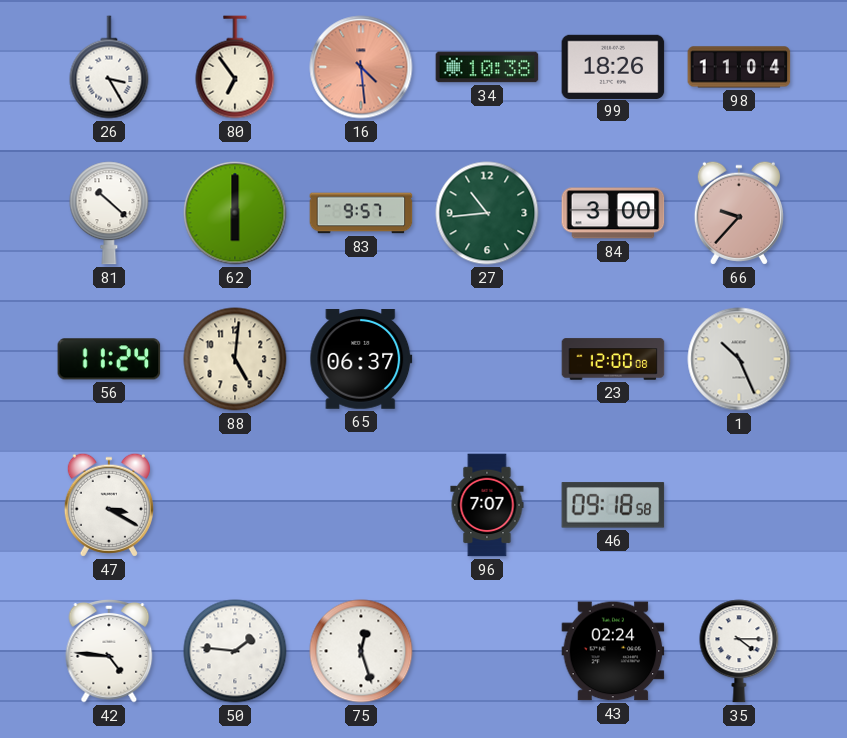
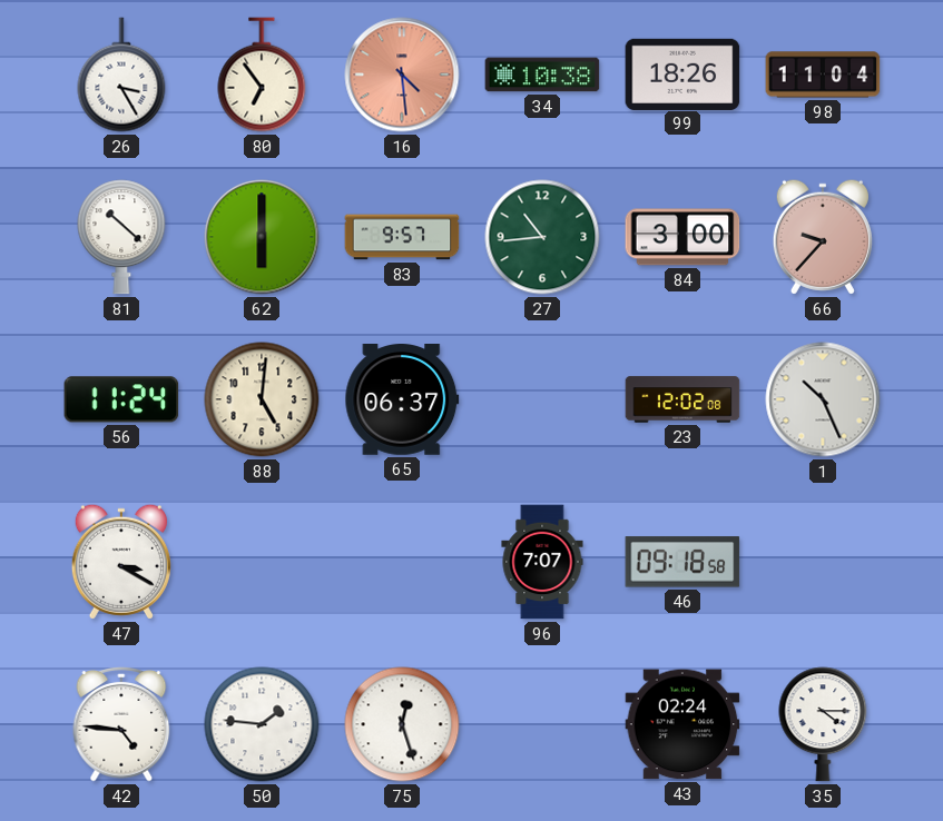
23: 12:00 -> 12:02 (682, 399)
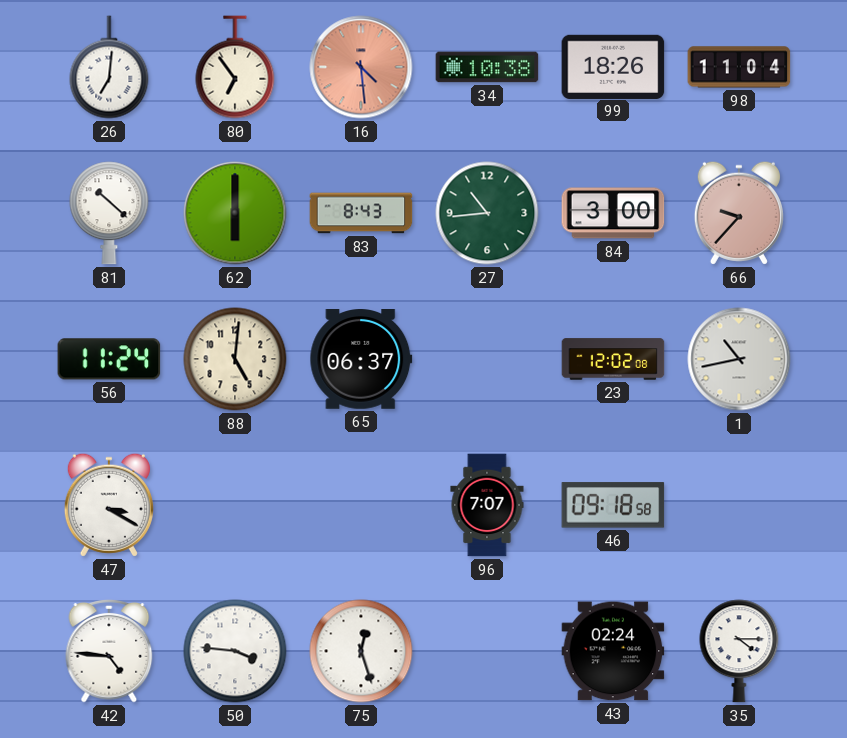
26: 3:25 -> 7:01 (109, 67)
83: 9:57 -> 8:43 (361, 213)
1: 10:26 -> 10:43 (739, 359)
50: 1:46 -> 3:46 (235, 651)
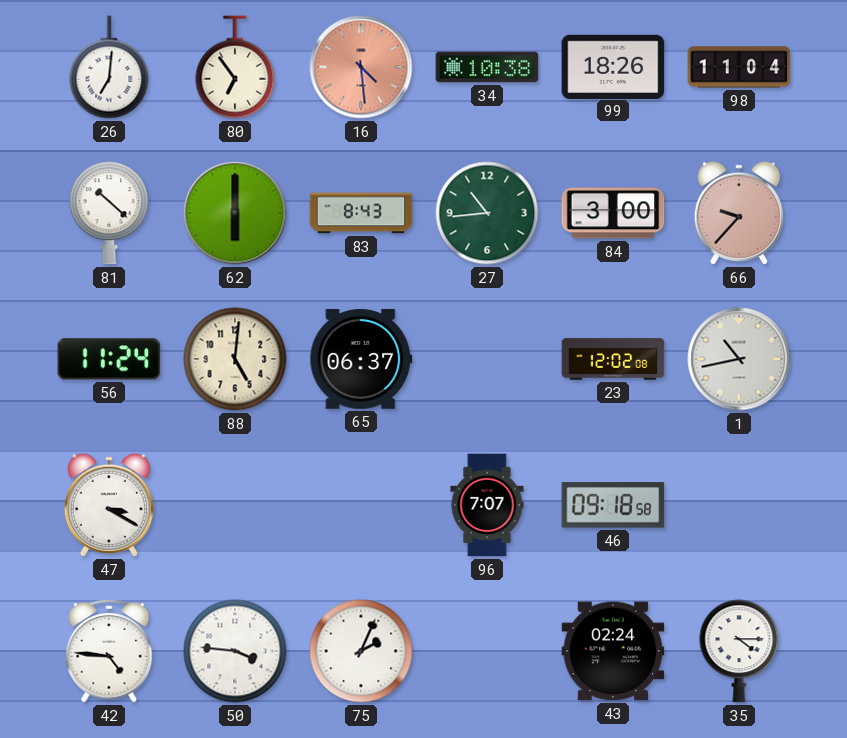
75: 12:27 -> 2:04 (361, 651)
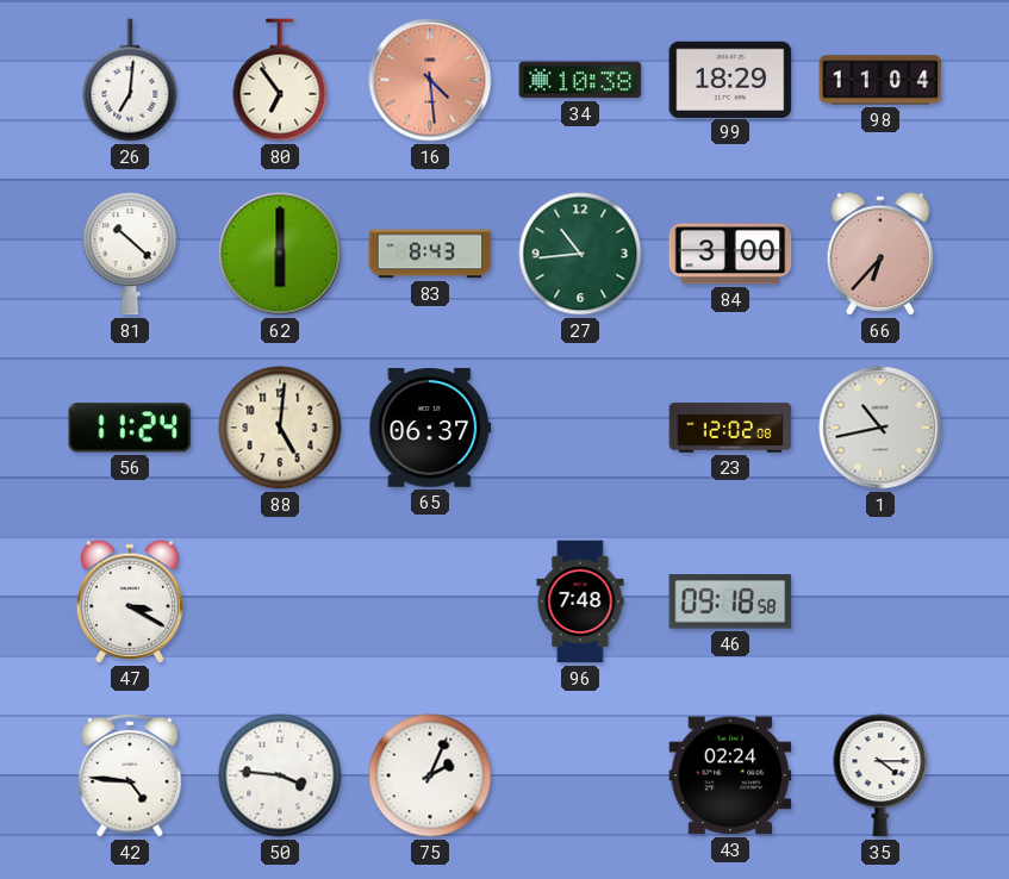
99: 18:26 -> 18:29 (730, 79)
66: 9:37 -> 6:37 (880, 254)
96: 7:07 -> 7:48 (580, 601)
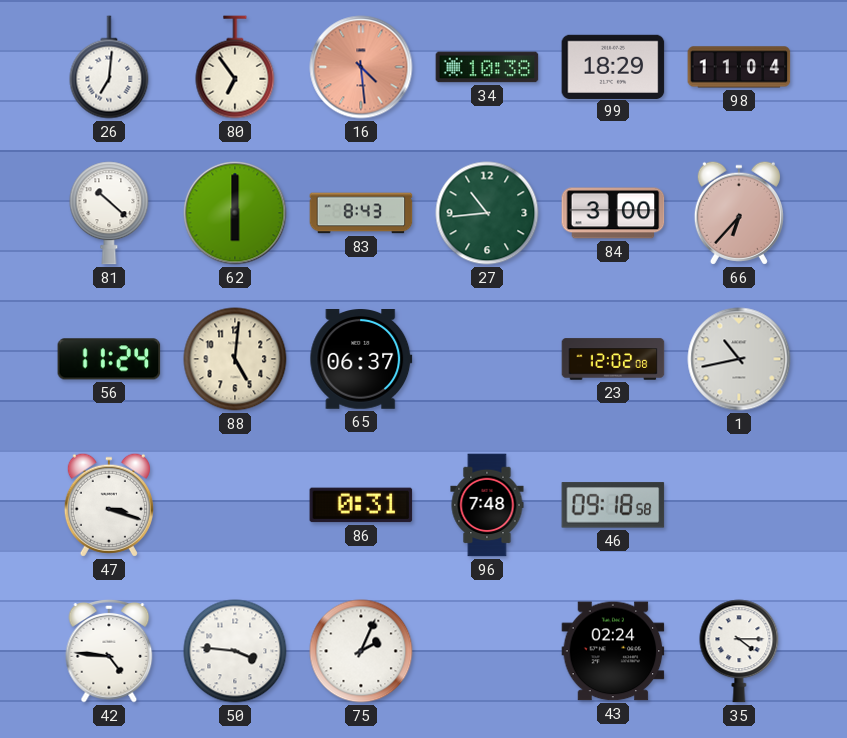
47: 3:20 -> 3:18 (109, 505)
86: none -> 0:31 (361, 505)
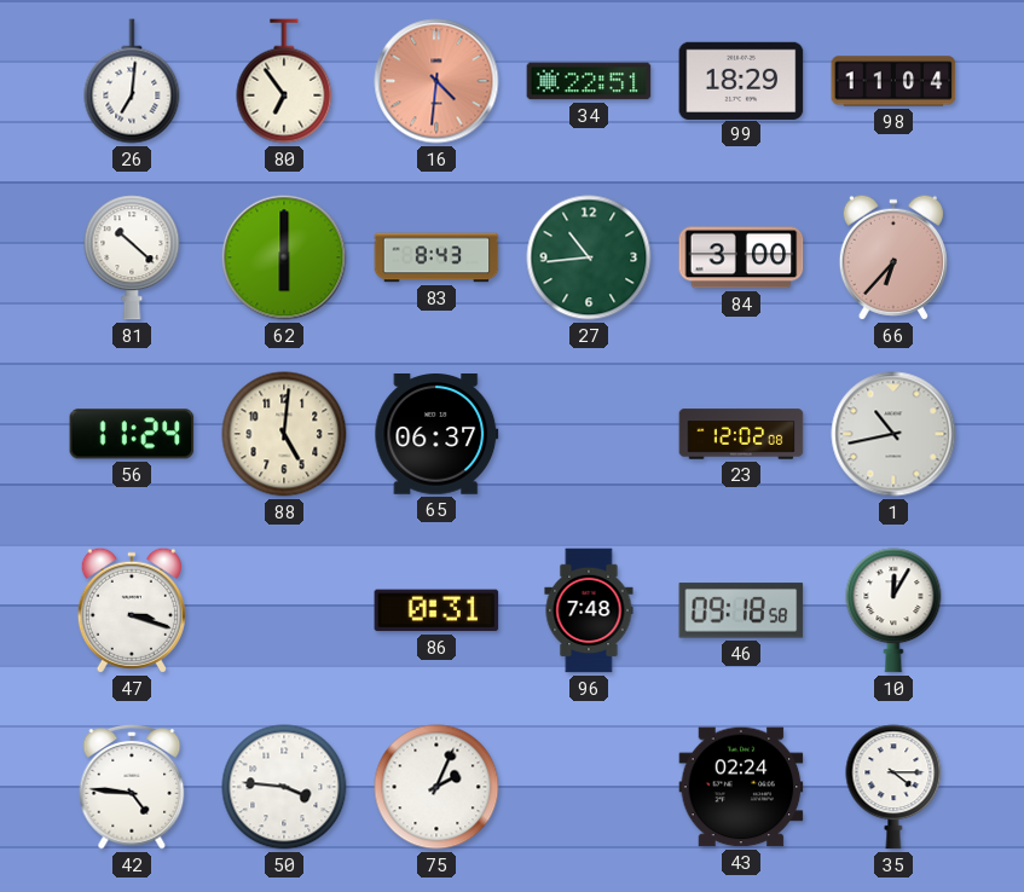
16: 4:29 -> 4:31 (436, 81)
34: 10:38 -> 22:51 (589, 81)
10: none -> 12:05 (893, 610)
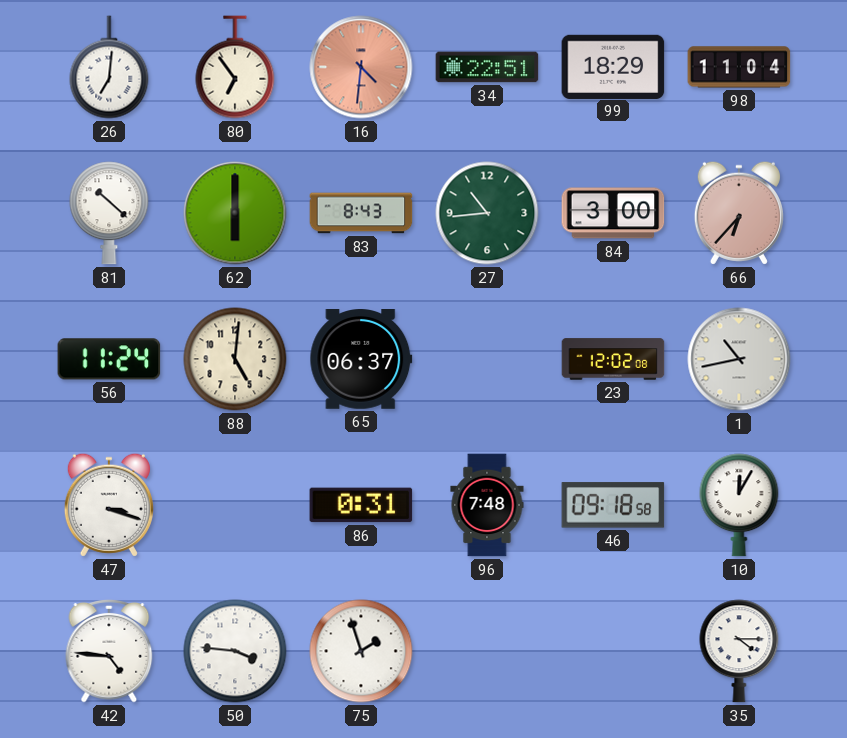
75: 2:04 -> 1:57 (361, 651)
43: 02:24 -> none (741, 787)
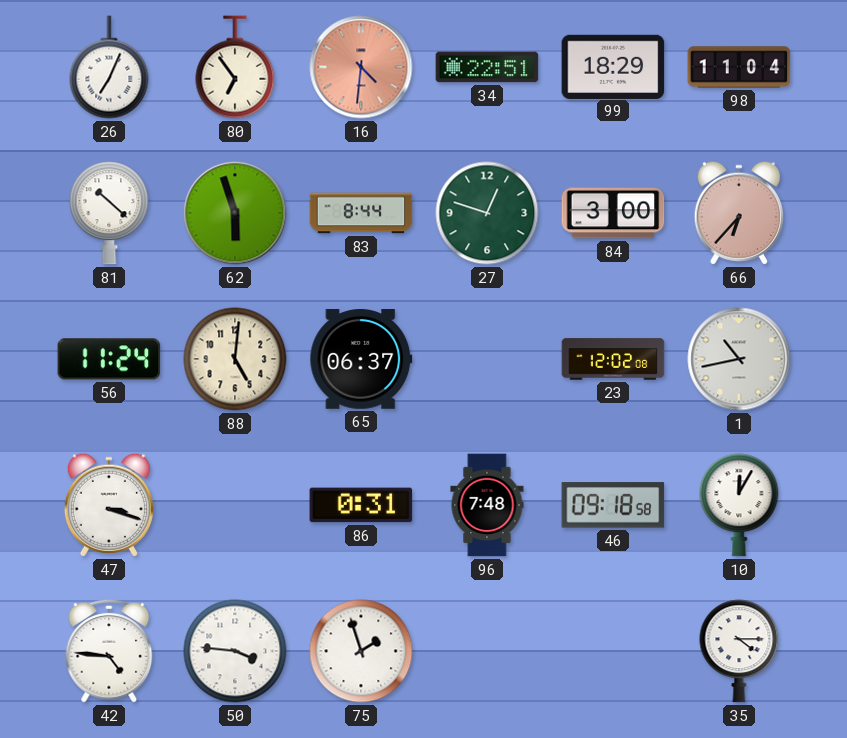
26: 7:01 -> 7:04 (109, 67)
62: 6:00 -> 5:57 (235, 213)
83: 8:43 -> 8:44 (361, 213)
27: 10:44 -> 12:48 (487, 213)
